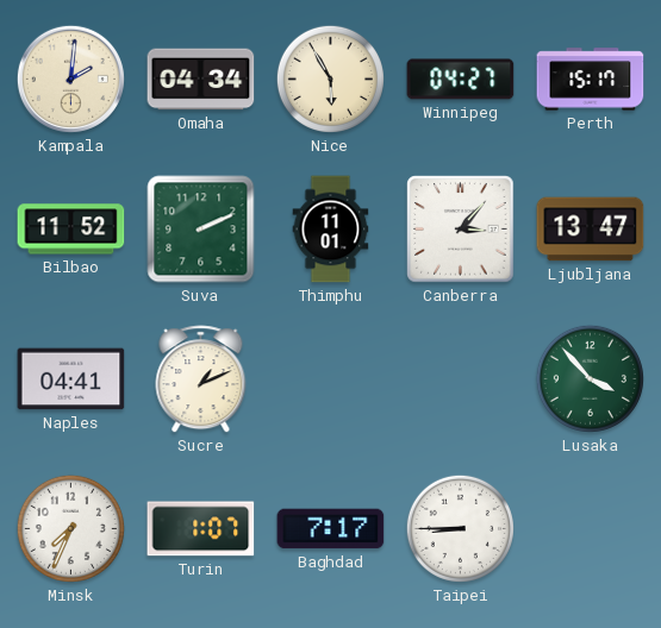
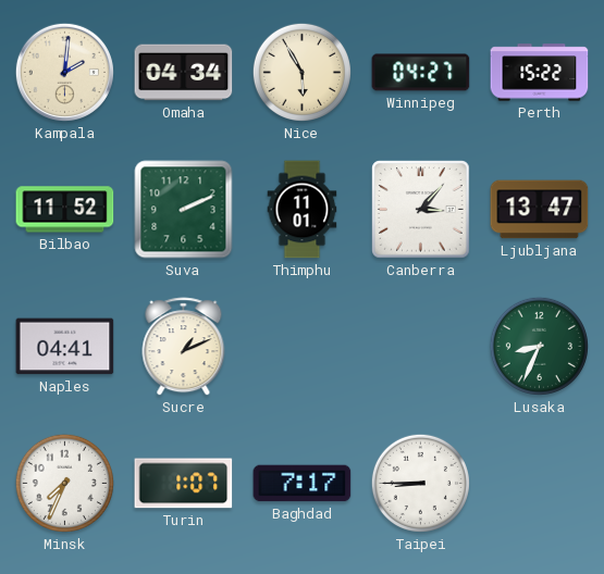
Perth: 15:17 -> 15:22 (540, 73)
Lusaka: 3:53 -> 8:34 (539, 346)
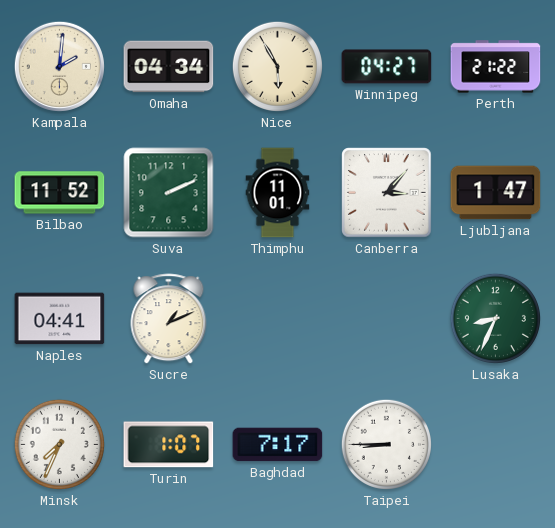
Perth: 15:22 -> 21:22 (496, 67)
Ljubljana: 13:47 -> 1:47 (496, 193)
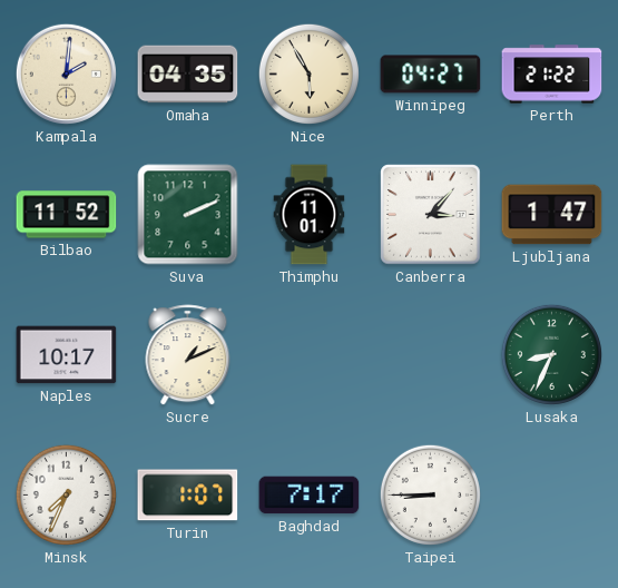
Omaha: 04:34 -> 04:35 (188, 75)
Naples: 04:41 -> 10:17 (67, 355)
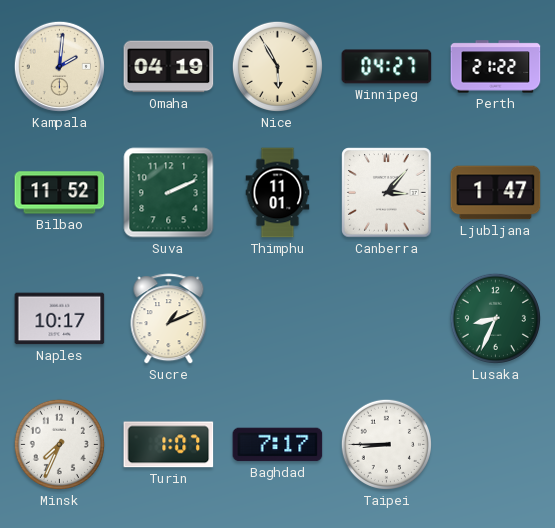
Omaha: 04:35 -> 04:19 (169, 67)
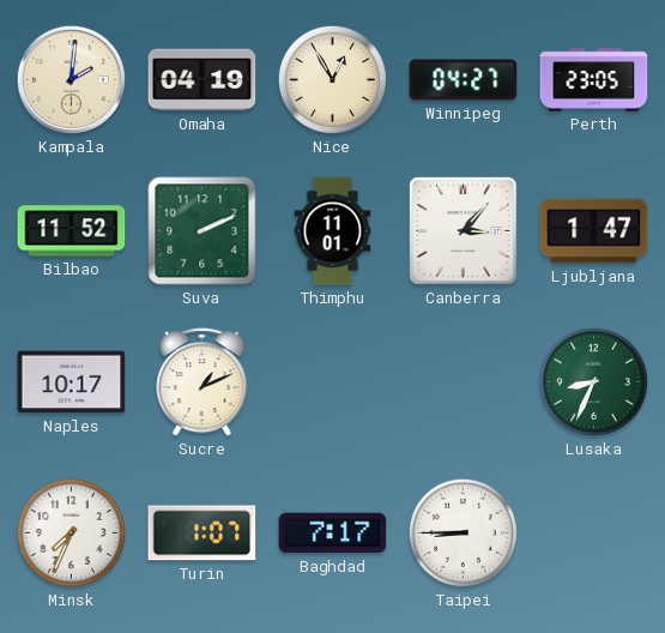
Nice: 5:55 -> 12:55 (332, 79)
Perth: 21:22 -> 23:05 (594, 80)
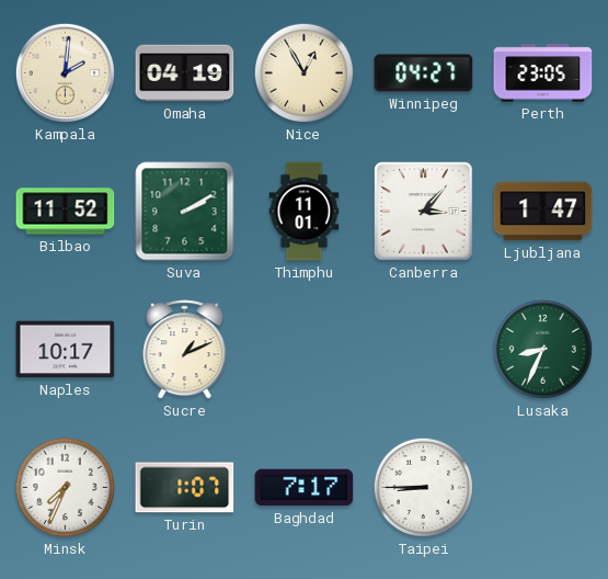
Suva: 2:11 -> 2:10 (185, 212)
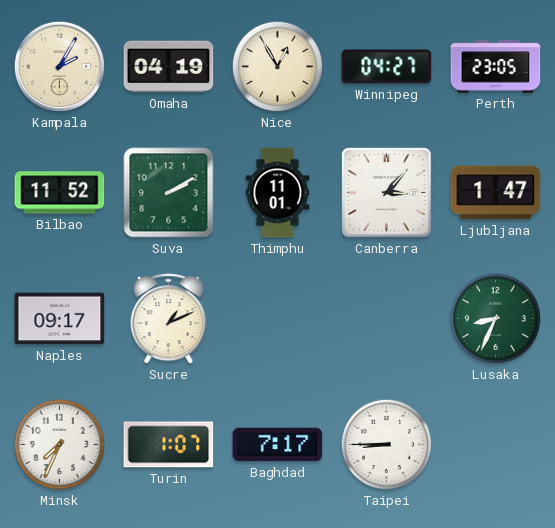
Kampala: 2:01 -> 2:05 (59, 66)
Naples: 10:17 -> 09:17 (60, 319)
